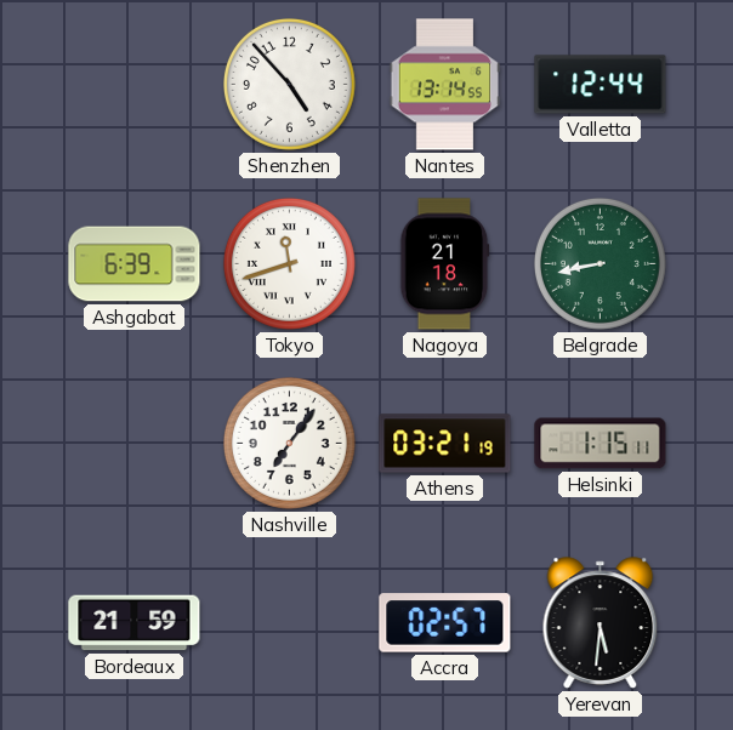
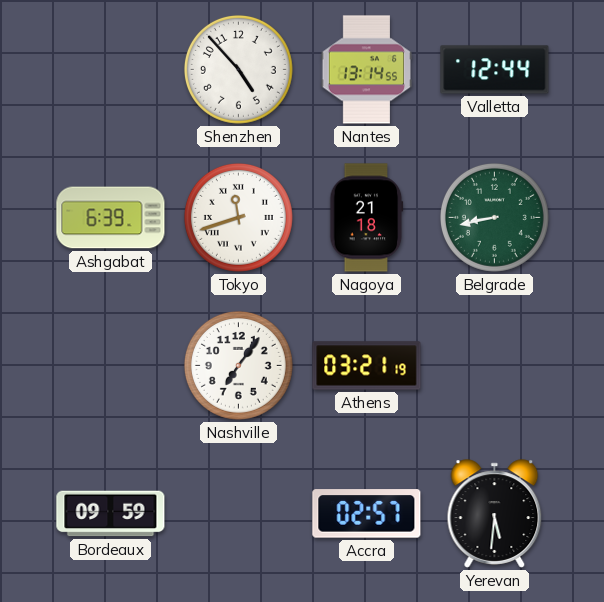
Helsinki: 1:15 -> none (601, 444)
Bordeaux: 21:59 -> 09:59 (111, 514)
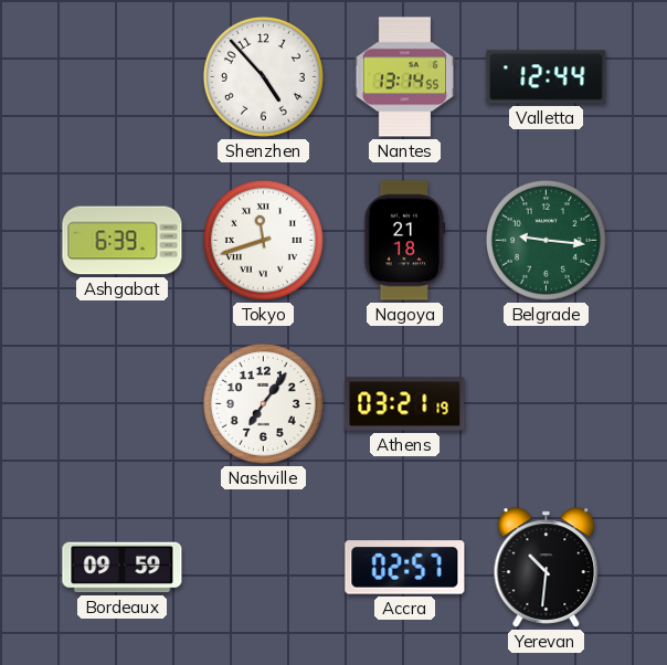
Belgrade: 8:43 -> 9:16 (546, 240)
Yerevan: 5:31 -> 10:31 (547, 568)
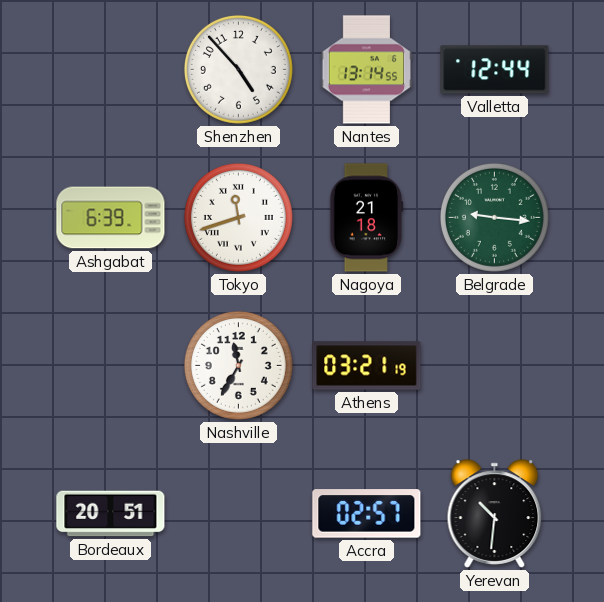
Nashville: 7:06 -> 11:35 (238, 365)
Bordeaux: 09:59 -> 20:51 (111, 514)
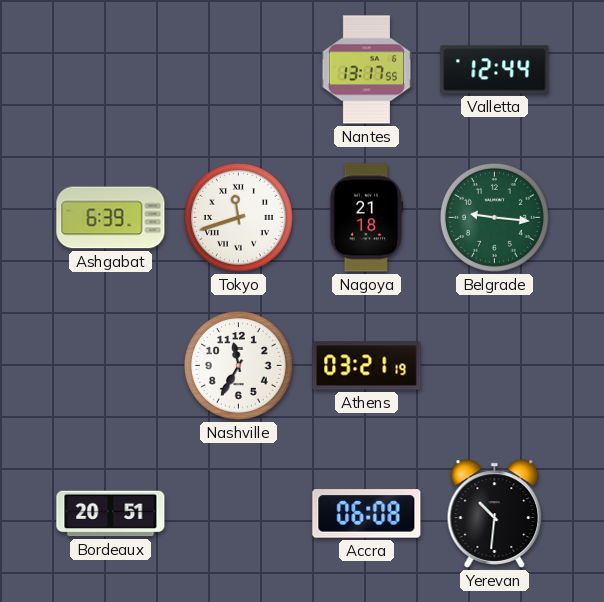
Shenzhen: 4:53 -> none (238, 69)
Nantes: 13:14 -> 13:17 (367, 70)
Accra: 02:57 -> 06:08 (367, 514)
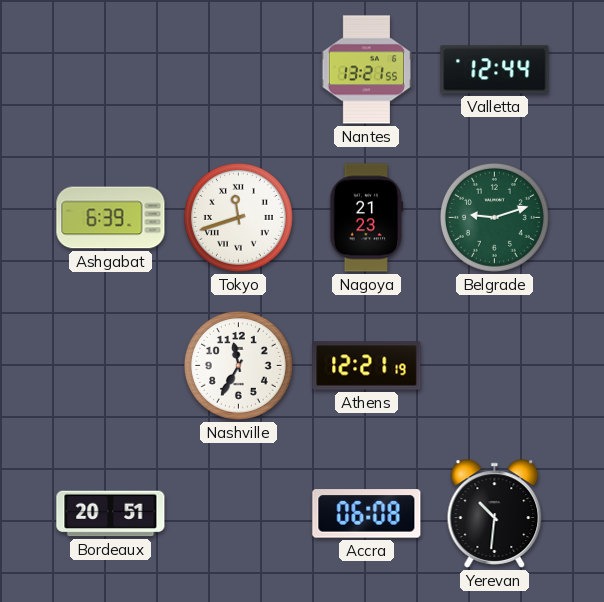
Nantes: 13:17 -> 13:21 (367, 70)
Nagoya: 21:18 -> 21:23 (367, 218)
Belgrade: 9:16 -> 9:12 (494, 217)
Athens: 03:21 -> 12:21 (367, 366)
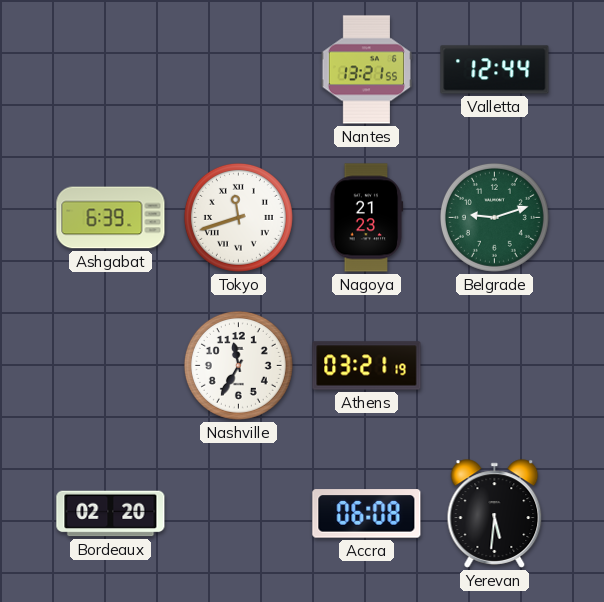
Athens: 12:21 -> 03:21 (367, 366)
Bordeaux: 20:51 -> 02:20 (111, 514)
Yerevan: 10:31 -> 5:31 (495, 514)
